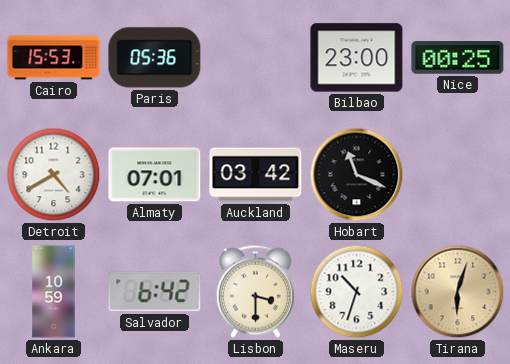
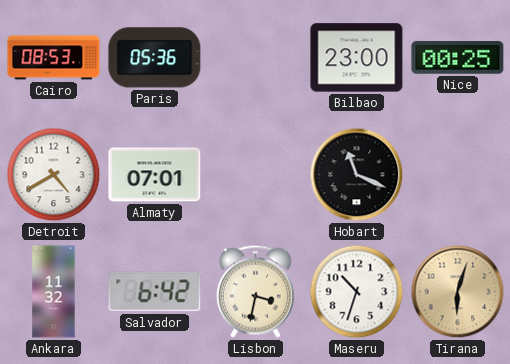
Cairo: 15:53 -> 08:53 (54, 58)
Auckland: 03:42 -> none (256, 175)
Ankara: 10:59 -> 11:32 (54, 292)
Lisbon: 3:30 -> 3:32 (255, 291)
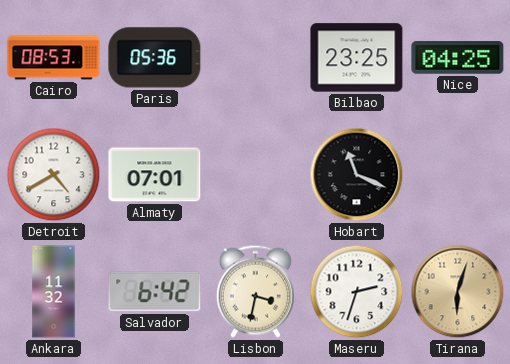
Bilbao: 23:00 -> 23:25 (357, 58)
Nice: 00:25 -> 04:25 (458, 58)
Maseru: 10:33 -> 2:33 (357, 292)
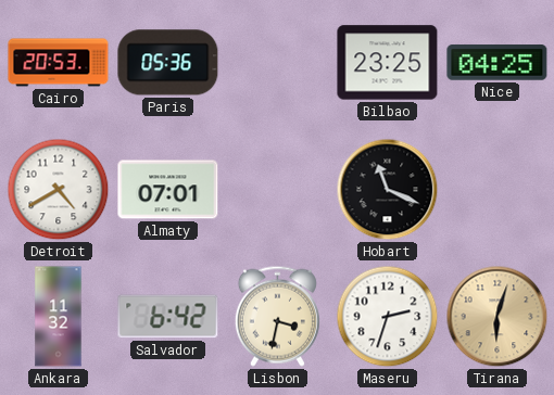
Cairo: 08:53 -> 20:53 (59, 63)
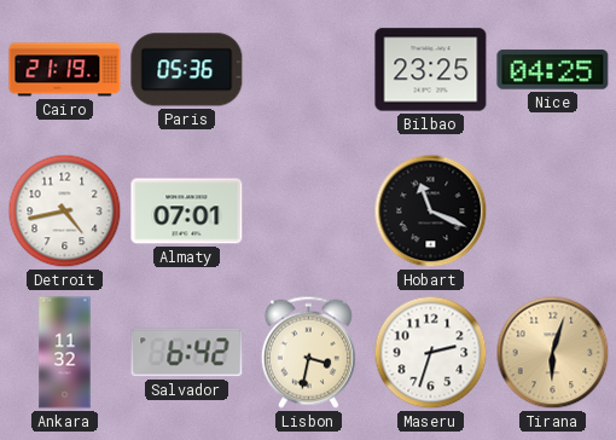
Cairo: 20:53 -> 21:19 (65, 70)
Detroit: 4:40 -> 4:43 (65, 212)
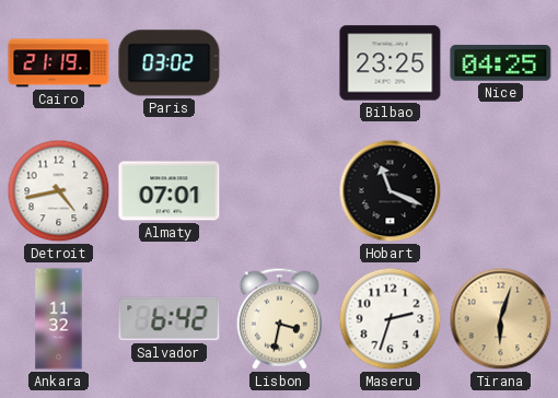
Paris: 05:36 -> 03:02 (170, 63)
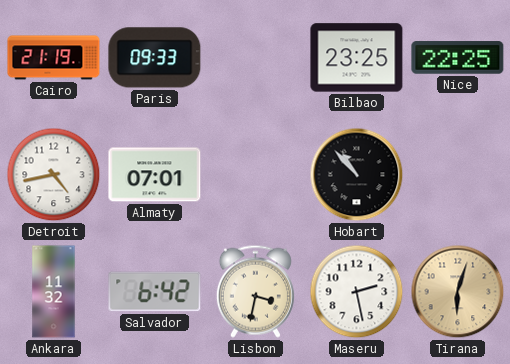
Paris: 03:02 -> 09:33 (155, 58)
Nice: 04:25 -> 22:25 (458, 58)
Hobart: 11:19 -> 10:53 (357, 175)
Maseru: 2:33 -> 2:28 (357, 292)
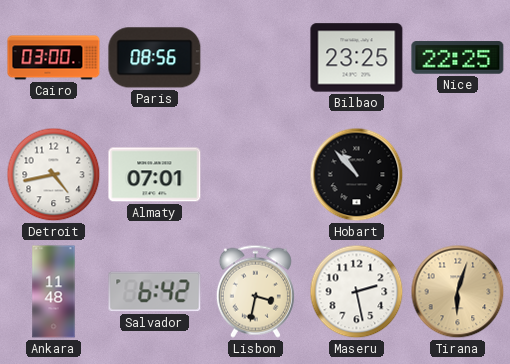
Cairo: 21:19 -> 03:00 (54, 58)
Paris: 09:33 -> 08:56 (155, 58)
Ankara: 11:32 -> 11:48 (54, 292)
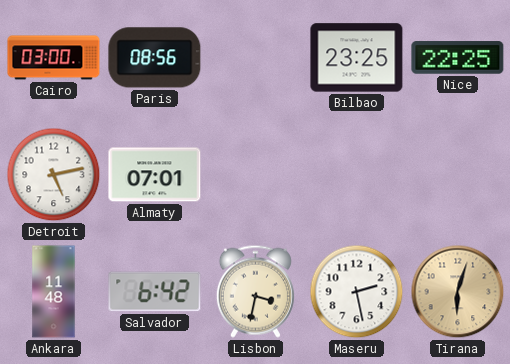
Detroit: 4:43 -> 5:13 (54, 175)
Hobart: 10:53 -> none (357, 175)
